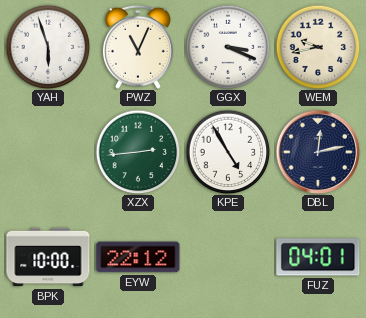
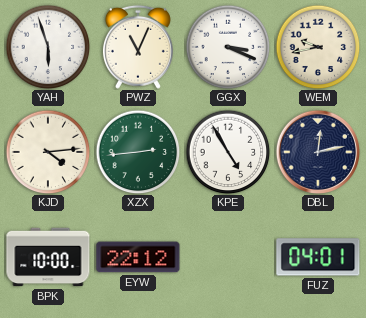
KJD: none -> 4:14 (48, 152)
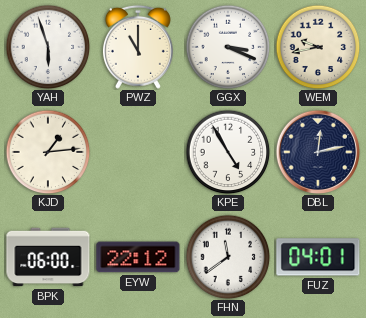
PWZ: 11:04 -> 11:00 (138, 47)
KJD: 4:14 -> 1:14 (48, 152)
XZX: 2:44 -> none (138, 152)
BPK: 10:00 -> 06:00 (48, 257)
FHN: none -> 11:39 (228, 257)
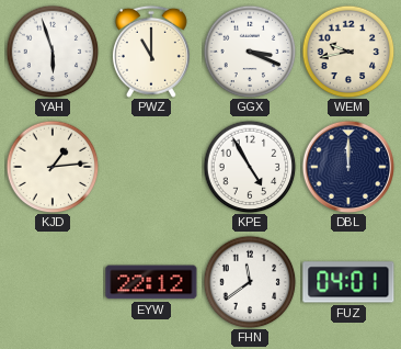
DBL: 12:13 -> 12:00 (347, 166)
BPK: 06:00 -> none (48, 257)
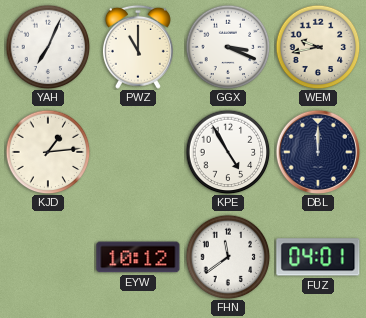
YAH: 5:57 -> 7:04 (48, 47)
EYW: 22:12 -> 10:12 (138, 257)
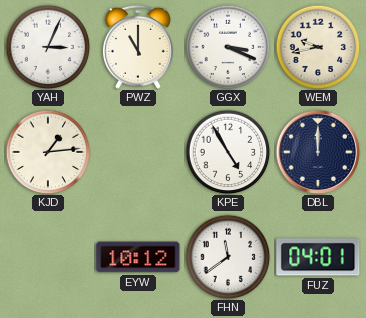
YAH: 7:04 -> 3:04 (48, 47)
